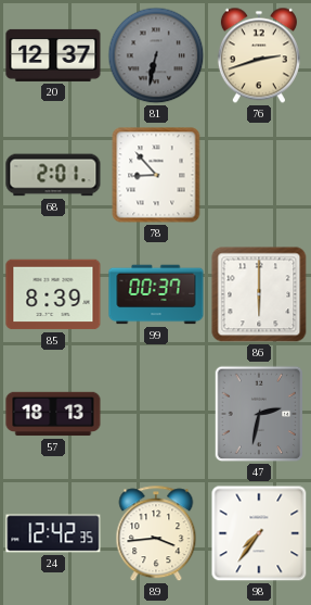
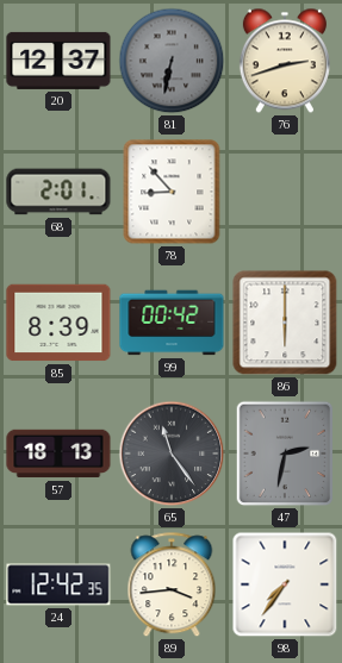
99: 00:37 -> 00:42 (172, 323)
65: none -> 11:24 (172, 454)
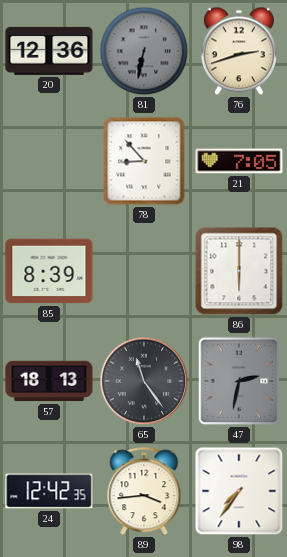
20: 12:37 -> 12:36 (49, 51)
68: 2:01 -> none (58, 192)
21: none -> 7:05 (239, 161)
99: 00:42 -> none (172, 323)
